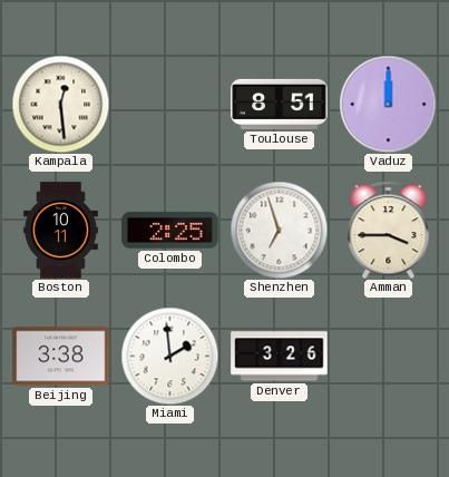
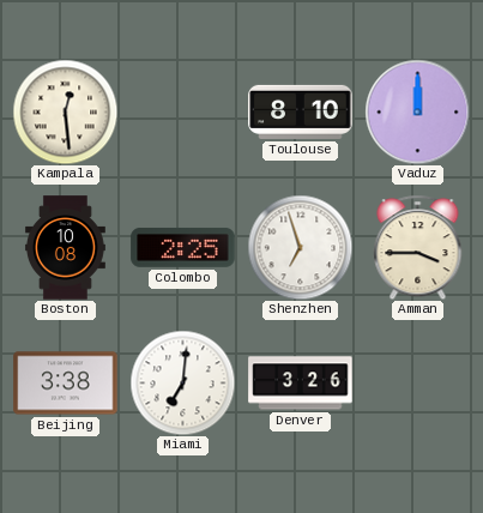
Toulouse: 8:51 -> 8:10 (301, 111)
Boston: 10:11 -> 10:08 (65, 248)
Miami: 1:59 -> 7:01 (182, 382)
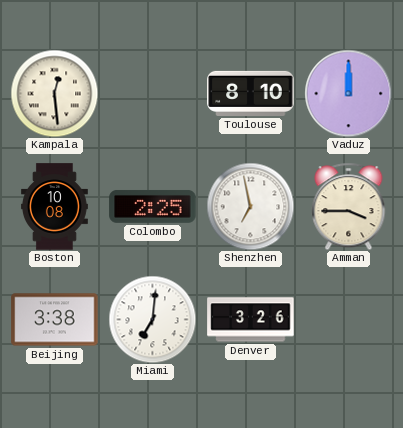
Shenzhen: 6:57 -> 6:58 (250, 206)
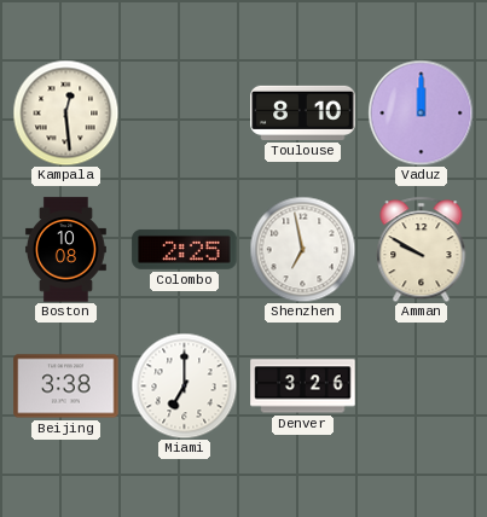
Amman: 3:45 -> 9:50 (422, 249)
Miami: 7:01 -> 7:00 (184, 385)
